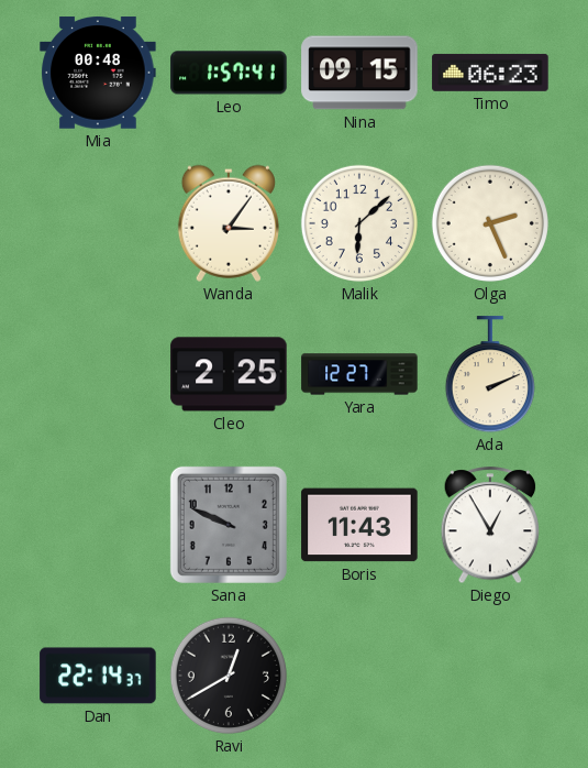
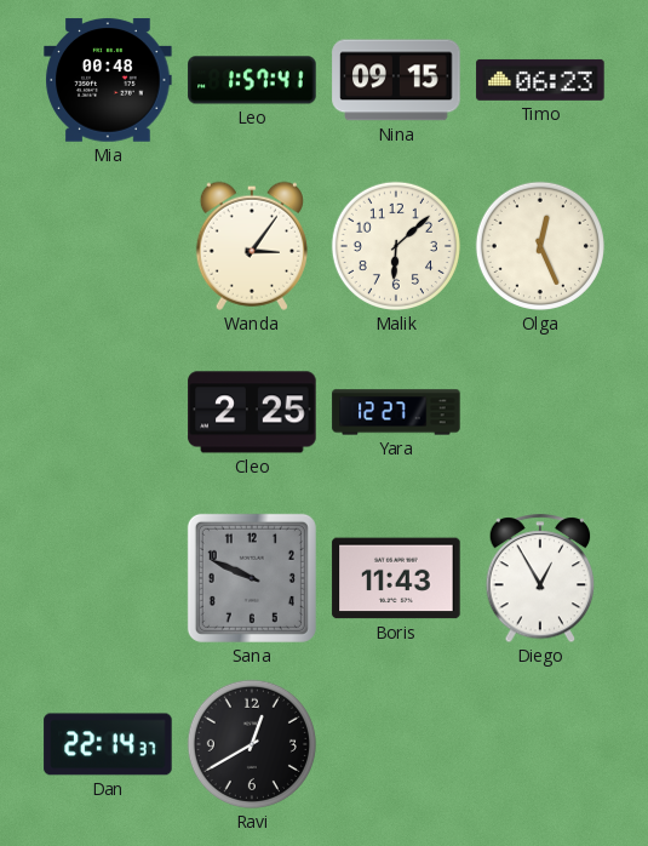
Olga: 2:26 -> 12:26 (540, 246)
Ada: 2:11 -> none (490, 375)
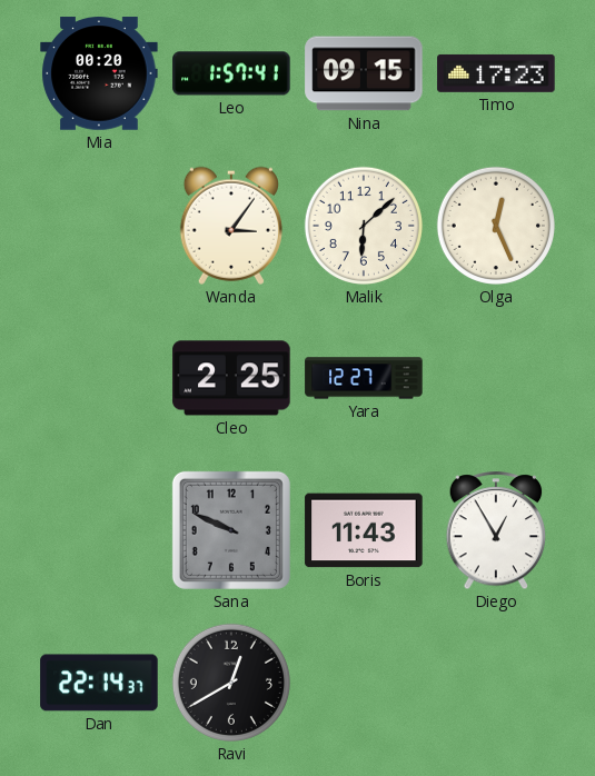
Mia: 00:48 -> 00:20 (99, 73)
Timo: 06:23 -> 17:23 (496, 73)
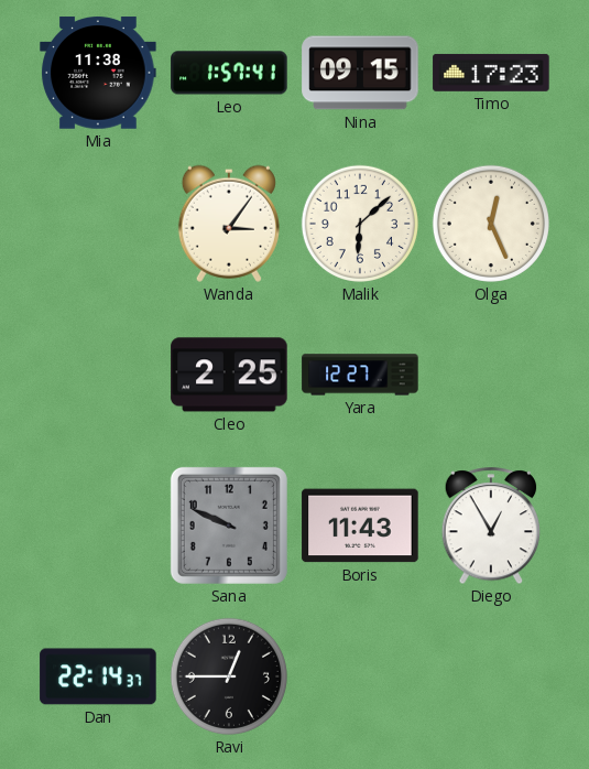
Mia: 00:20 -> 11:38 (98, 73)
Ravi: 12:40 -> 12:45 (229, 676)
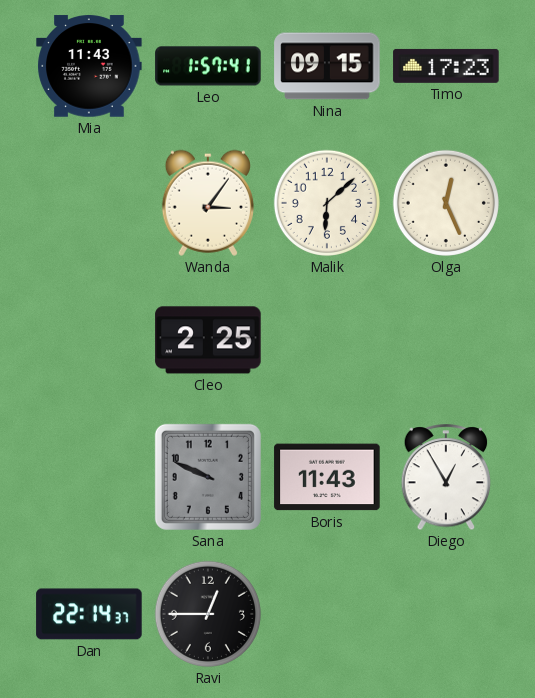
Mia: 11:38 -> 11:43 (89, 66)
Yara: 12:27 -> none (360, 375)
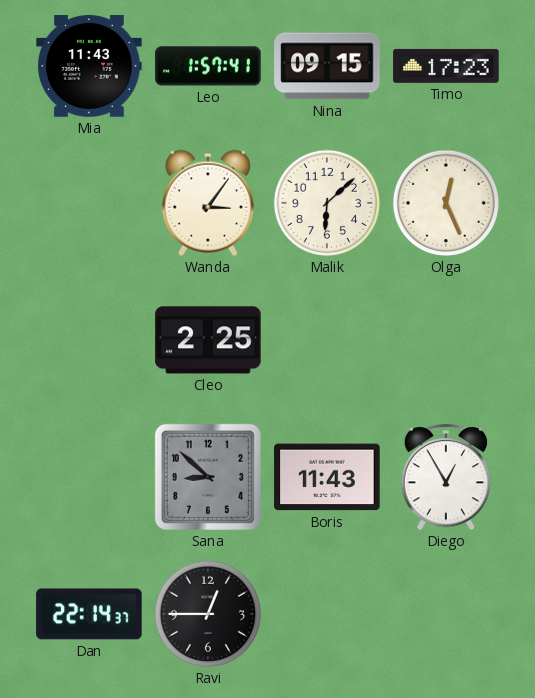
Sana: 9:49 -> 8:52 (208, 477)
